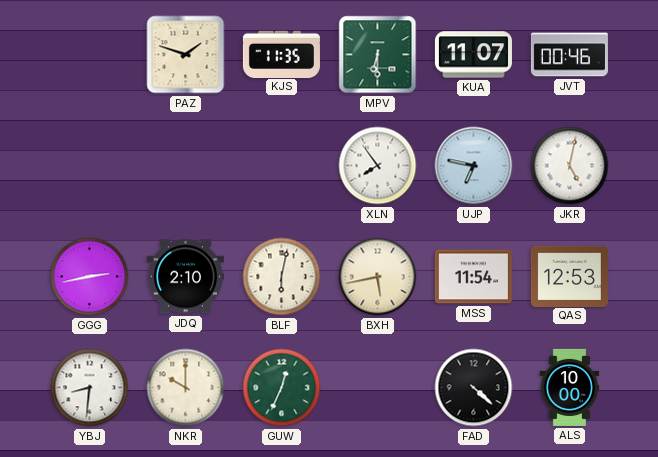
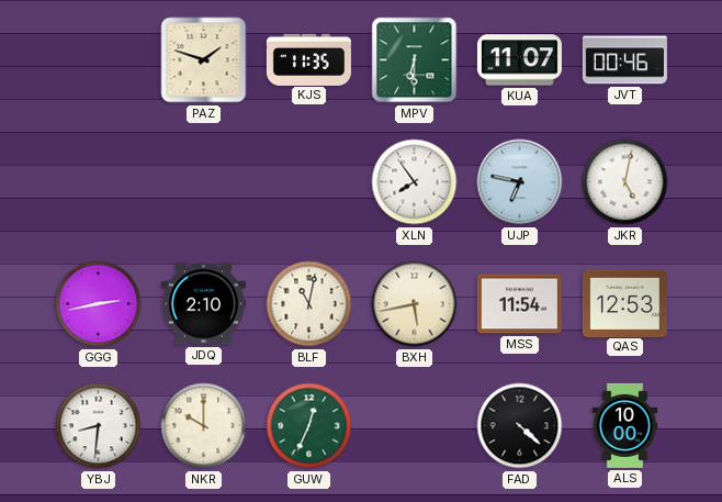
BLF: 6:02 -> 11:02 (309, 304)
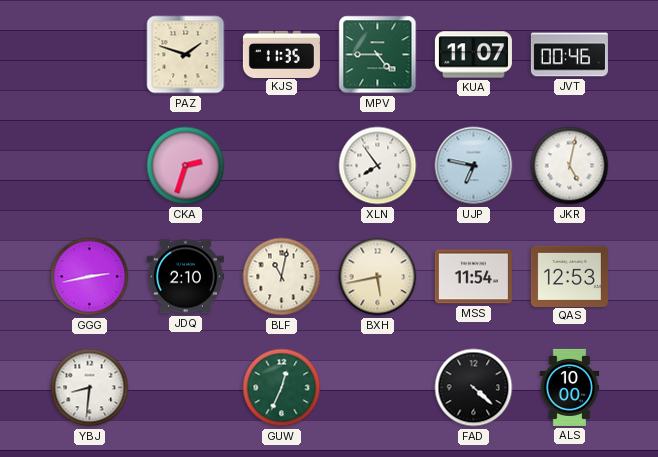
MPV: 6:30 -> 4:45 (378, 55)
CKA: none -> 2:33 (186, 166)
NKR: 10:00 -> none (204, 426)
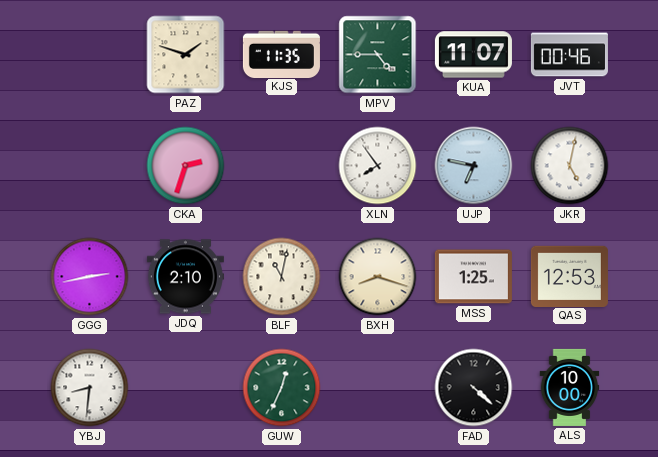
BXH: 5:43 -> 8:18 (378, 277)
MSS: 11:54 -> 1:25 (473, 277)
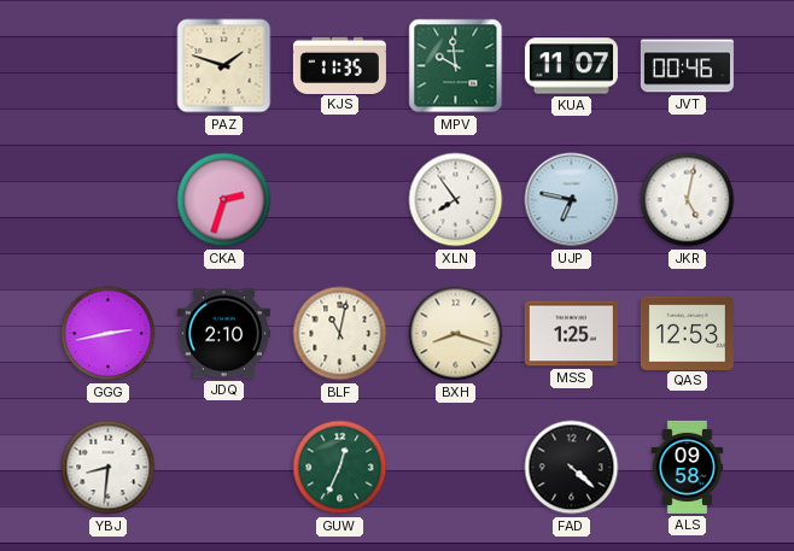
MPV: 4:45 -> 9:59 (456, 66)
ALS: 10:00 -> 09:58 (688, 467)
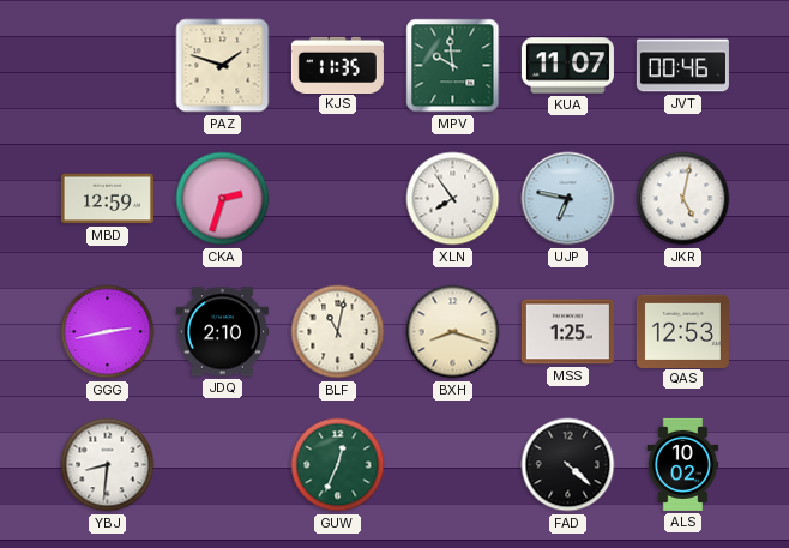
MBD: none -> 12:59 (107, 199)
ALS: 09:58 -> 10:02 (683, 464)
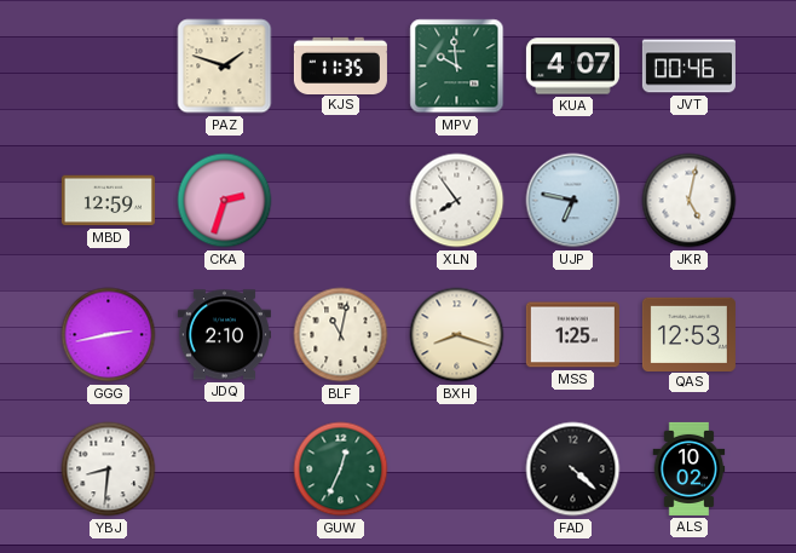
KUA: 11:07 -> 4:07 (572, 67)
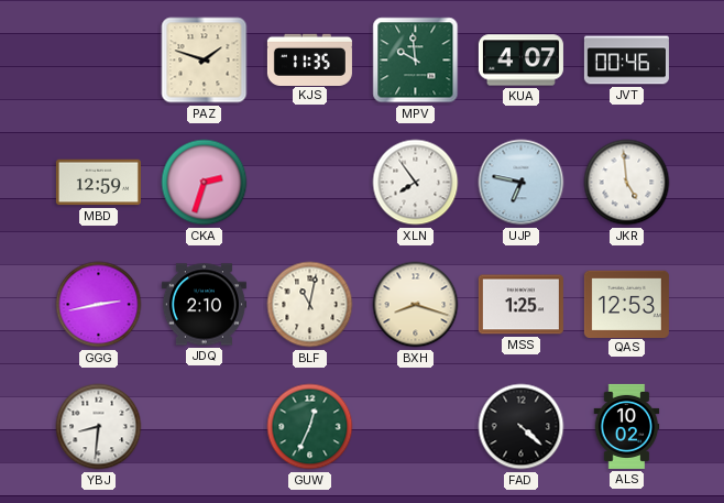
JKR: 5:02 -> 4:59 (627, 183)
